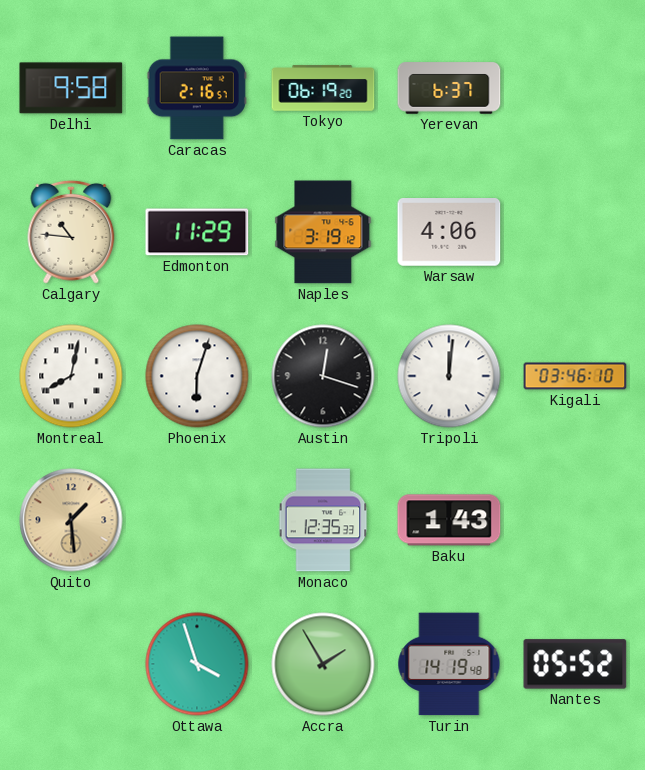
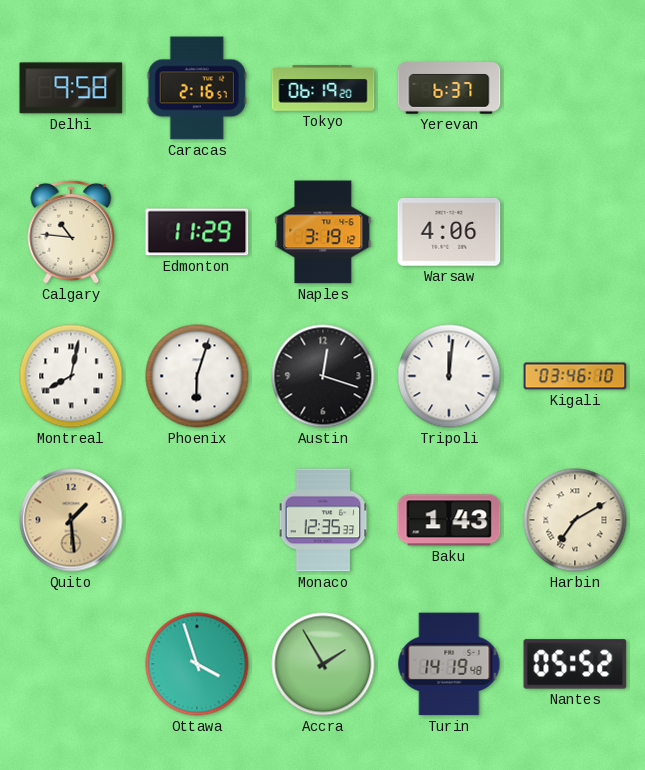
Harbin: none -> 7:10 (575, 520)
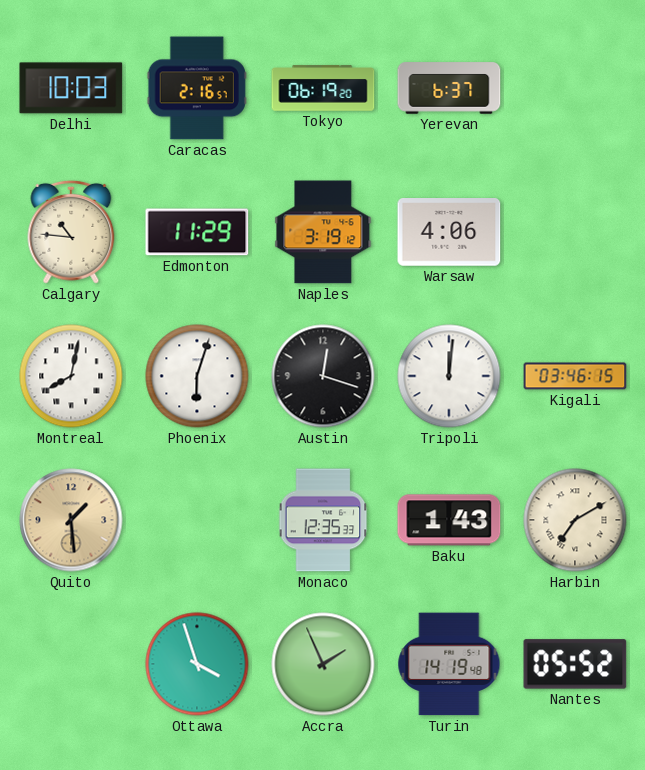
Delhi: 9:58 -> 10:03 (71, 88)
Kigali: 03:46:10 -> 03:46:15 (575, 376)
Accra: 1:55 -> 1:56 (323, 664)
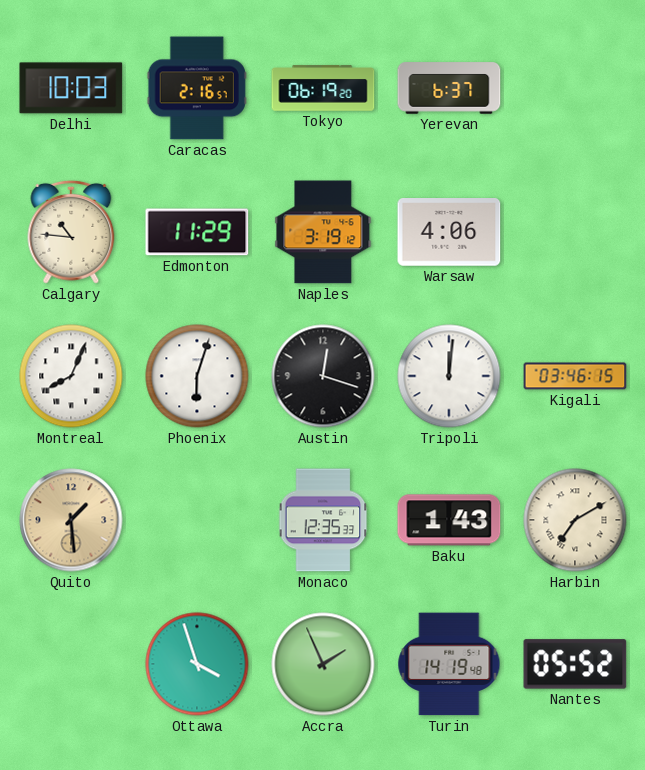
Montreal: 8:02 -> 8:04 (71, 376)
